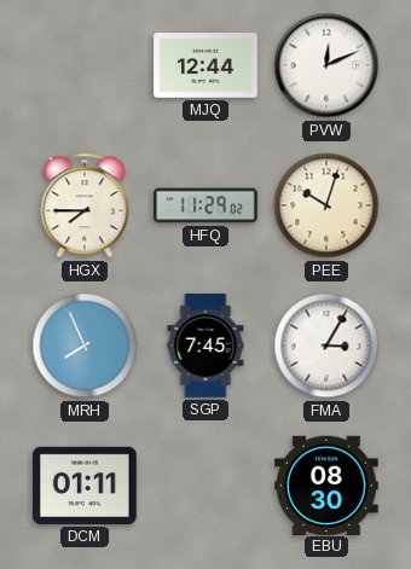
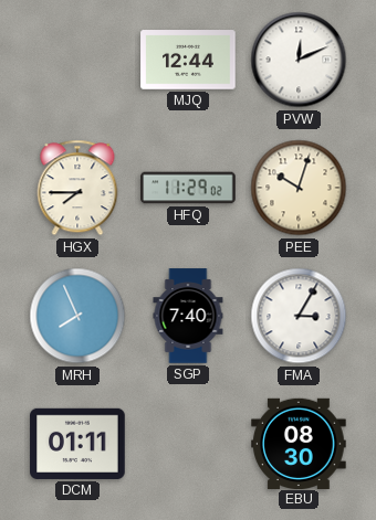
SGP: 7:45 -> 7:40 (188, 316)
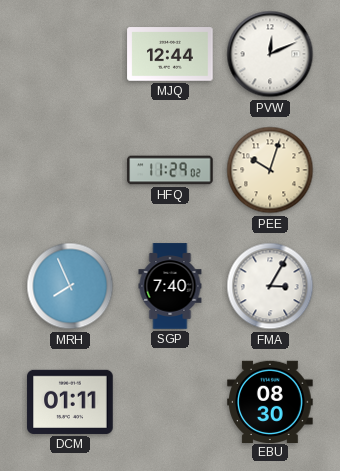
HGX: 7:45 -> none (77, 188)
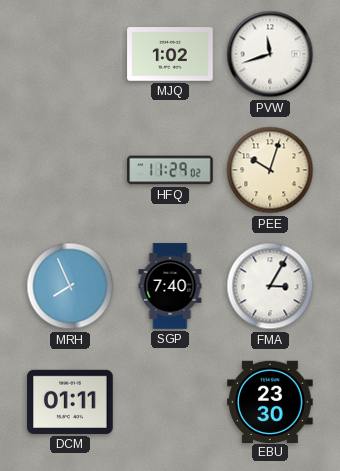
MJQ: 12:44 -> 1:02 (170, 54)
PVW: 12:11 -> 11:42 (270, 54)
EBU: 08:30 -> 23:30 (270, 401)
